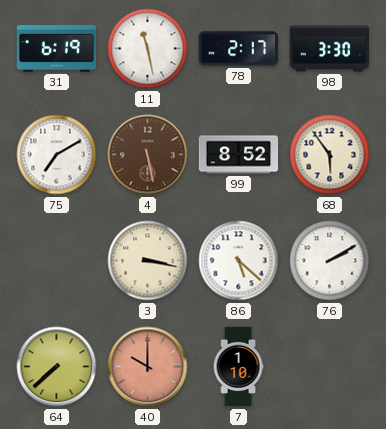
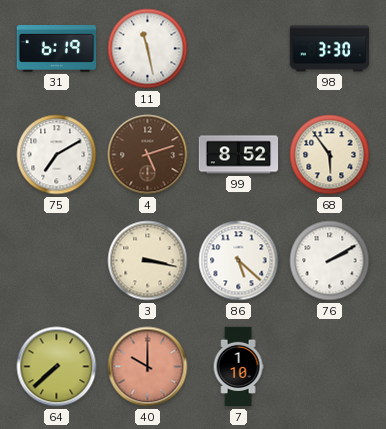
78: 2:17 -> none (239, 49)
4: 5:28 -> 5:12 (148, 155)
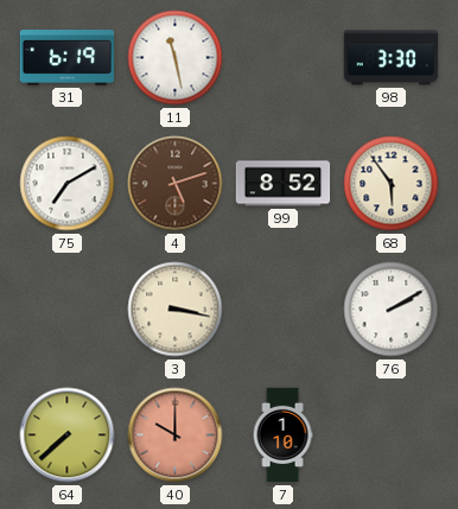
86: 5:22 -> none (239, 261)
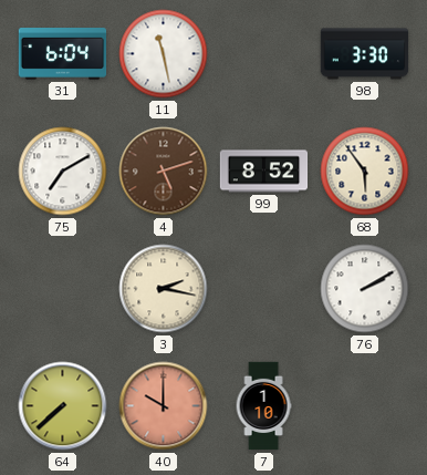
31: 6:19 -> 6:04 (63, 54)
3: 3:17 -> 2:17 (164, 289)
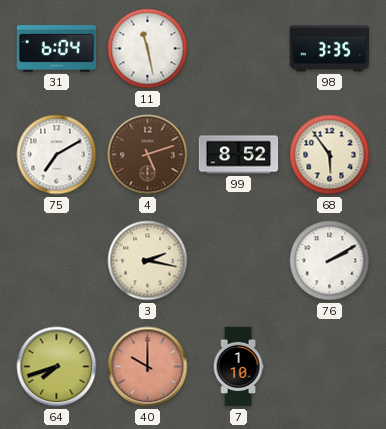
98: 3:30 -> 3:35 (330, 49)
64: 7:38 -> 7:42 (57, 367)
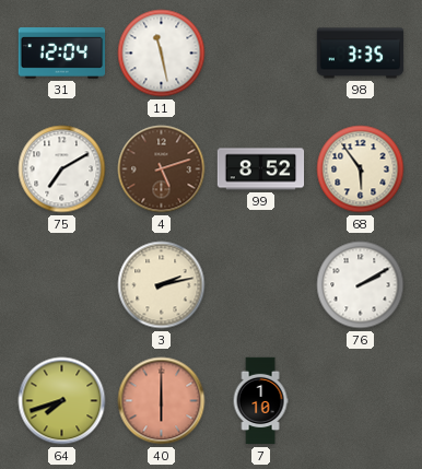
31: 6:04 -> 12:04 (62, 54)
3: 2:17 -> 2:13 (162, 285)
40: 10:00 -> 6:00 (162, 401)
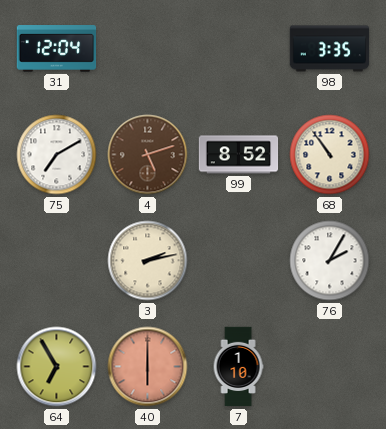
11: 11:28 -> none (162, 54)
68: 5:54 -> 10:54 (330, 155)
76: 2:10 -> 2:05 (330, 261)
64: 7:42 -> 6:55 (57, 367)
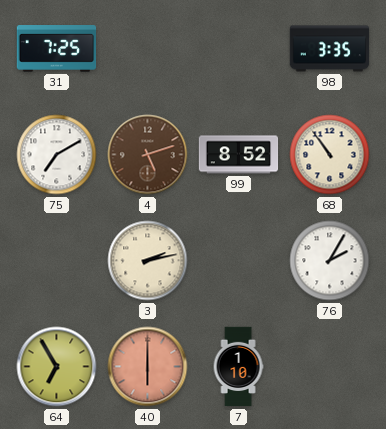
31: 12:04 -> 7:25 (57, 49)
